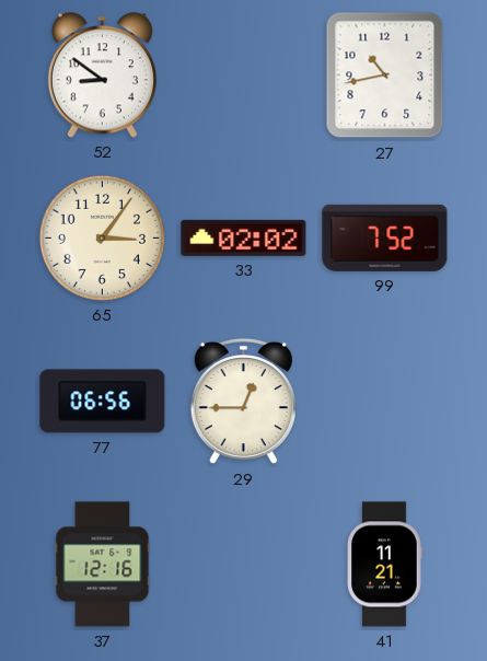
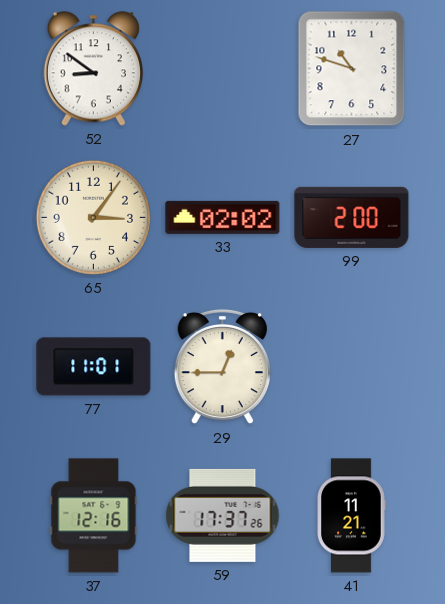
27: 10:43 -> 10:48 (352, 69)
99: 7:52 -> 2:00 (352, 217)
77: 06:56 -> 11:01 (94, 367)
59: none -> 17:37 (223, 515)
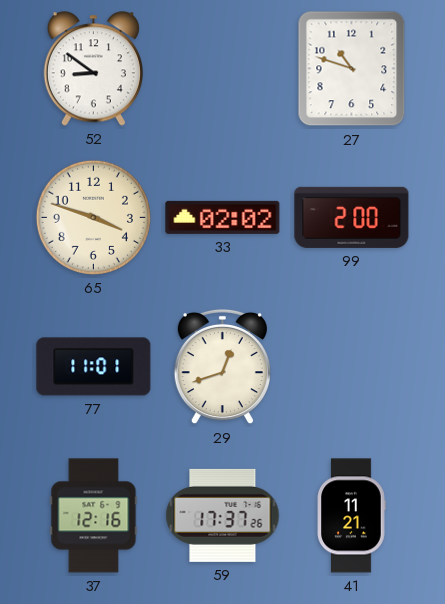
65: 3:06 -> 3:48 (93, 217)
29: 12:45 -> 12:42 (222, 367)
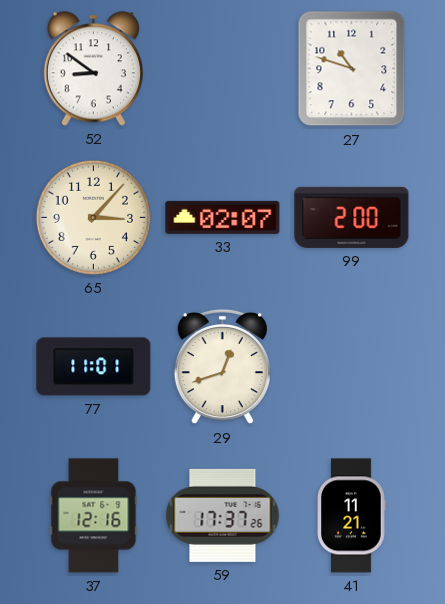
65: 3:48 -> 3:07 (93, 217)
33: 02:02 -> 02:07 (223, 217)
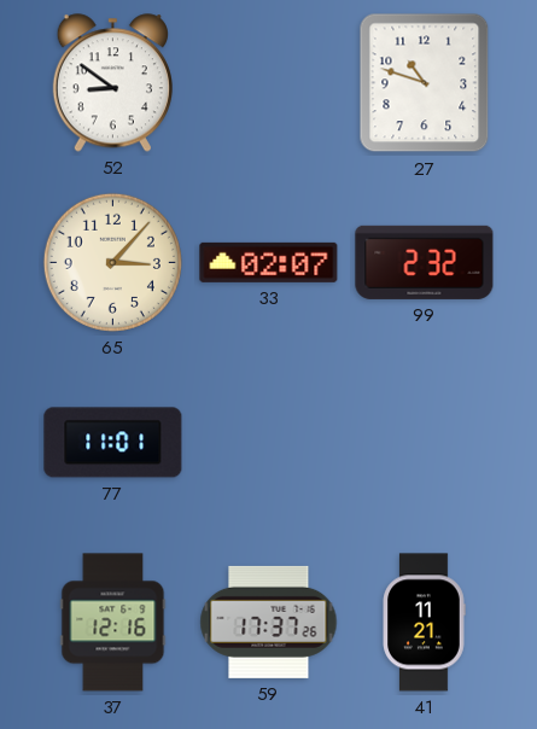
99: 2:00 -> 2:32 (425, 262)
29: 12:42 -> none (222, 367)
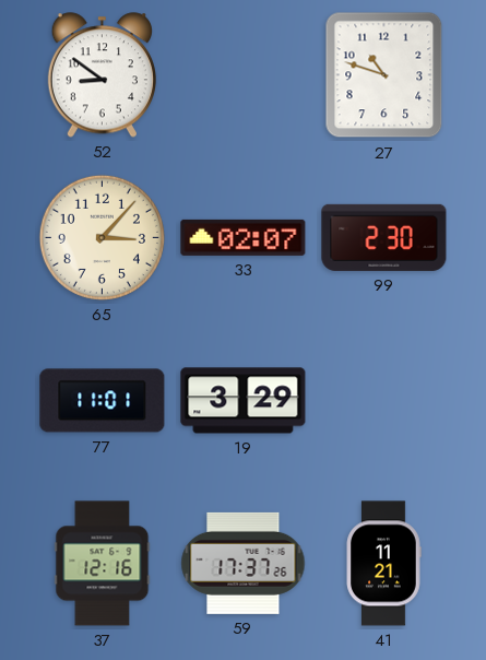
99: 2:32 -> 2:30 (384, 237)
19: none -> 3:29 (244, 401)
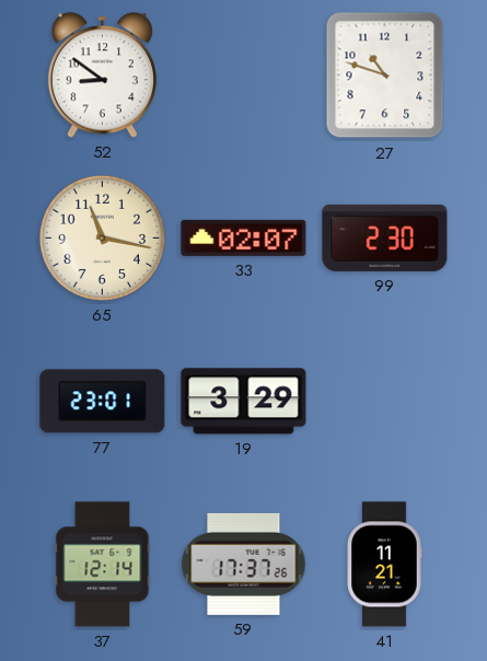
65: 3:07 -> 11:17 (102, 237)
77: 11:01 -> 23:01 (103, 402)
37: 12:16 -> 12:14 (103, 565)
